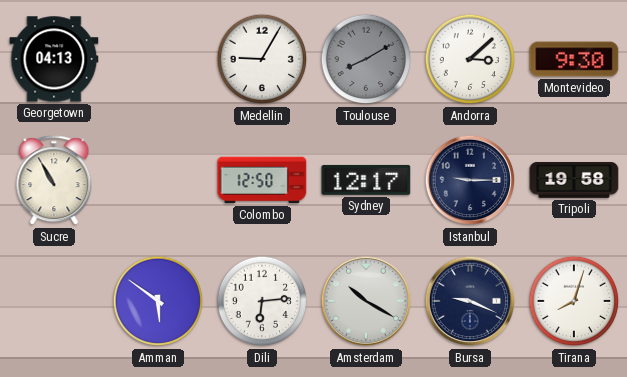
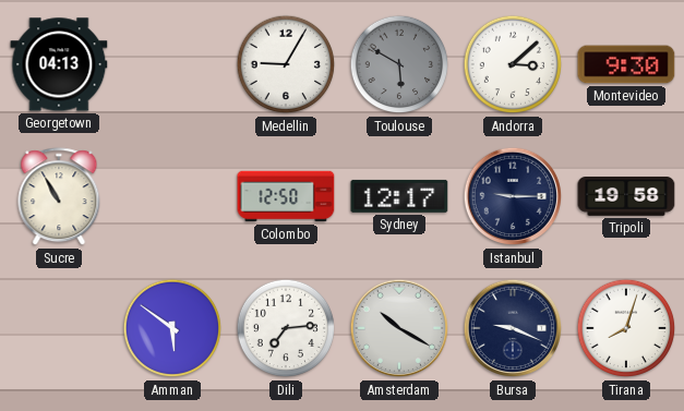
Toulouse: 8:10 -> 5:50 (399, 64)
Dili: 6:14 -> 7:14 (286, 328)
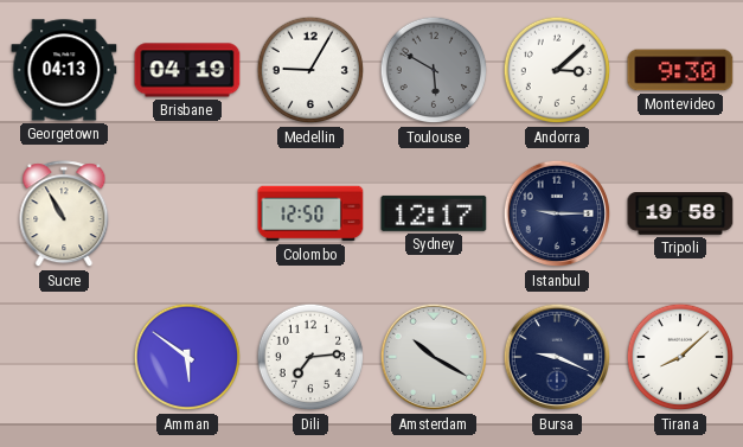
Brisbane: none -> 04:19 (187, 70)
Tirana: 8:03 -> 8:08 (680, 357)
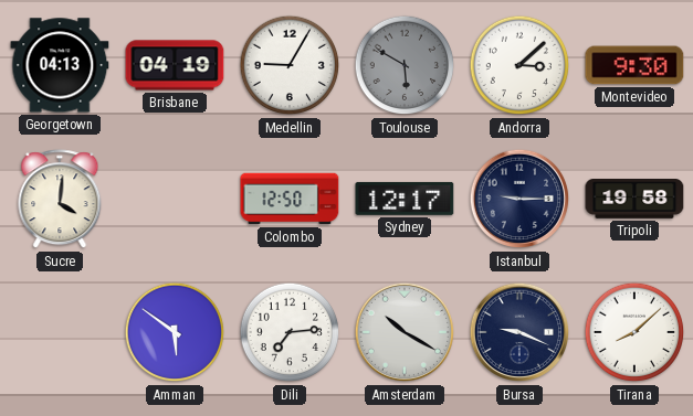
Sucre: 10:55 -> 4:01 (60, 200)
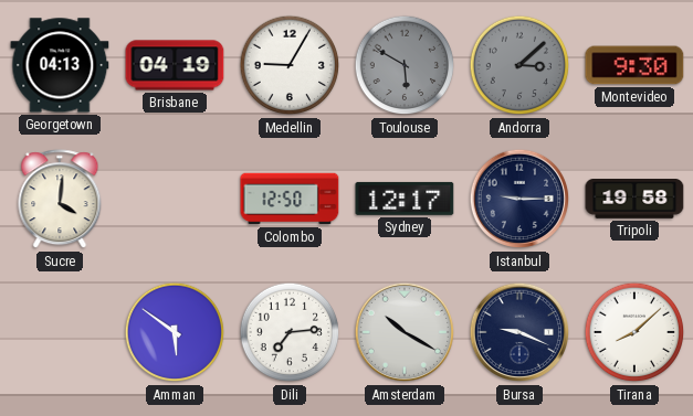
Andorra dial: white -> grey (519, 65)
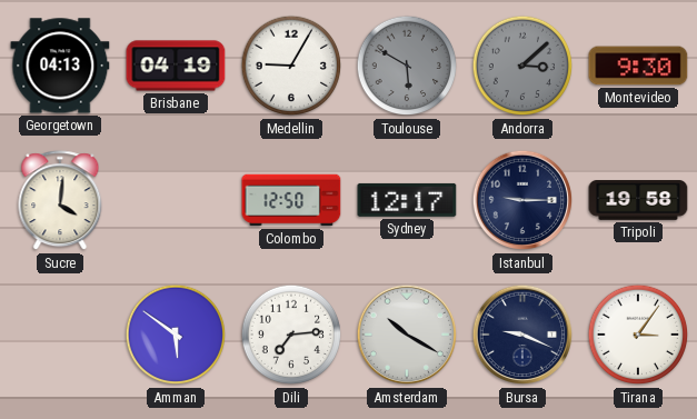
Tirana: 8:08 -> 3:06 (638, 335)
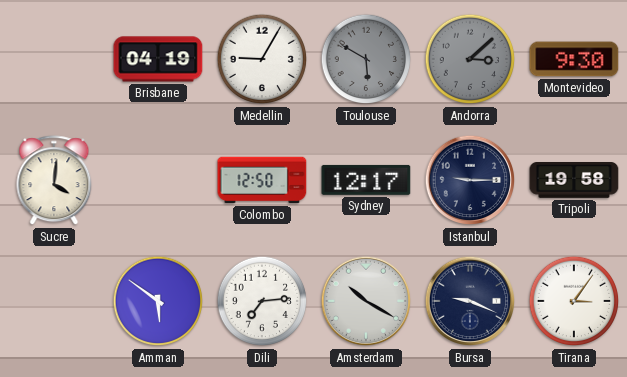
Georgetown: 04:13 -> none (60, 66)
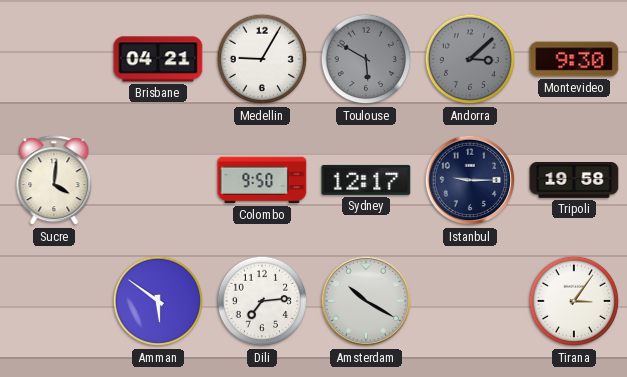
Brisbane: 04:19 -> 04:21 (158, 59)
Colombo: 12:50 -> 9:50 (262, 180)
Bursa: 9:19 -> none (470, 301)
